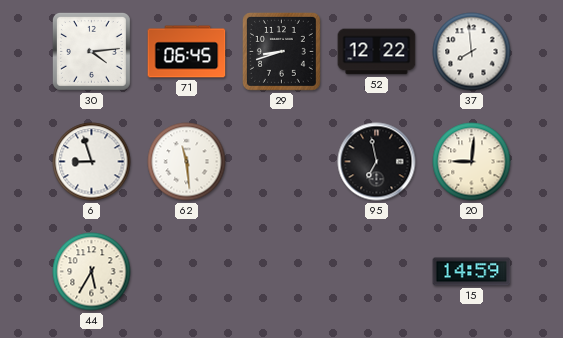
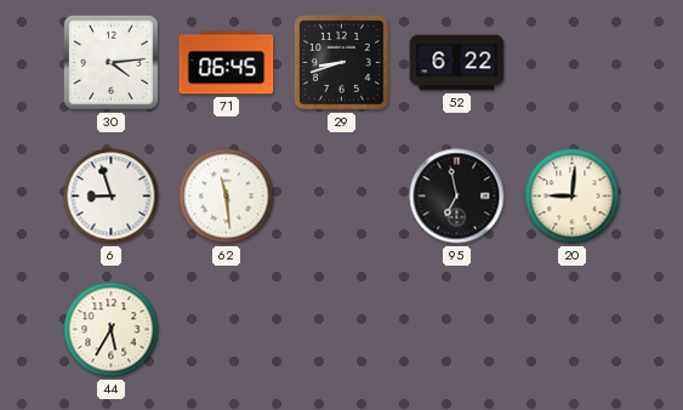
52: 12:22 -> 6:22 (457, 63)
37: 7:59 -> none (472, 52)
15: 14:59 -> none (472, 272)
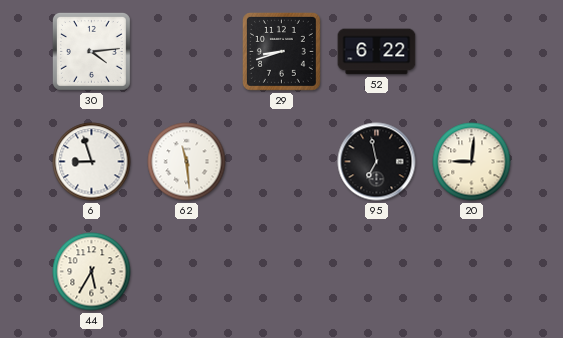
71: 06:45 -> none (227, 63)
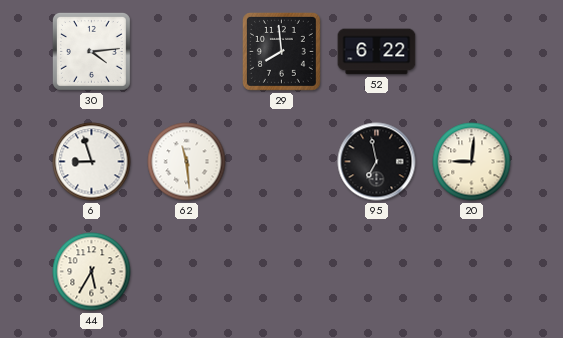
29: 8:42 -> 7:59 (281, 51)
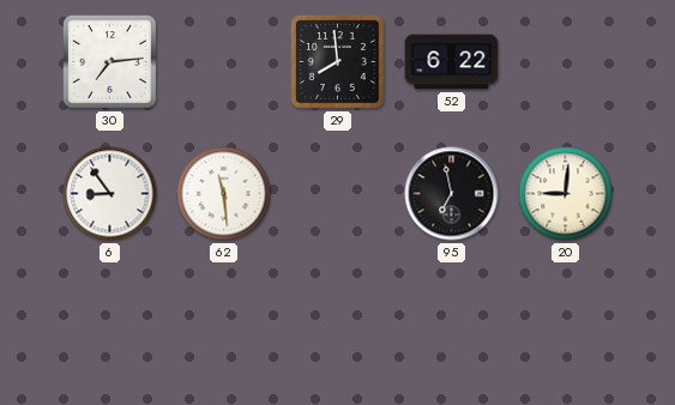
30: 4:14 -> 7:14 (109, 61)
6: 8:57 -> 8:54 (110, 194)
44: 5:35 -> none (92, 272)
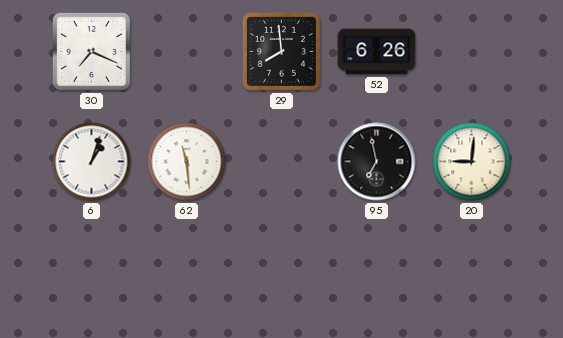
30: 7:14 -> 7:19 (91, 51)
52: 6:22 -> 6:26 (377, 52)
6: 8:54 -> 1:03 (92, 162)
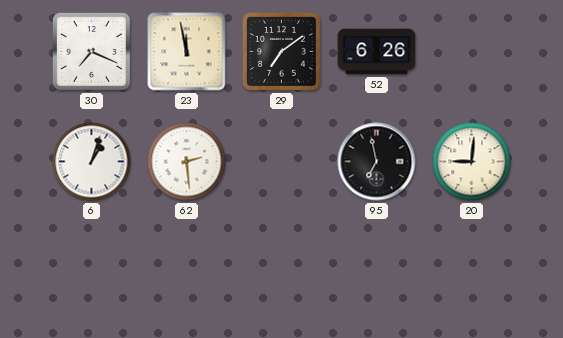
23: none -> 11:58 (187, 52)
29: 7:59 -> 7:09 (281, 51)
62: 11:29 -> 2:29 (187, 162)
